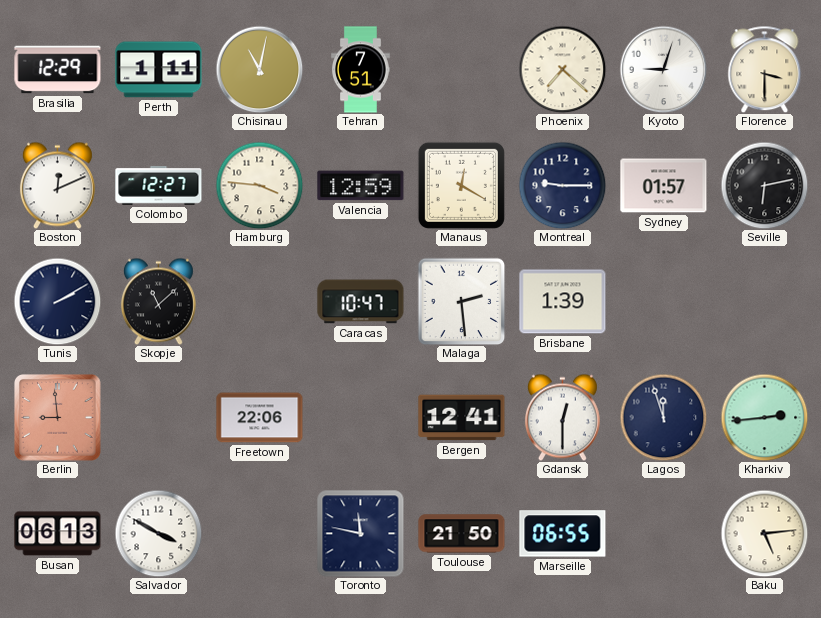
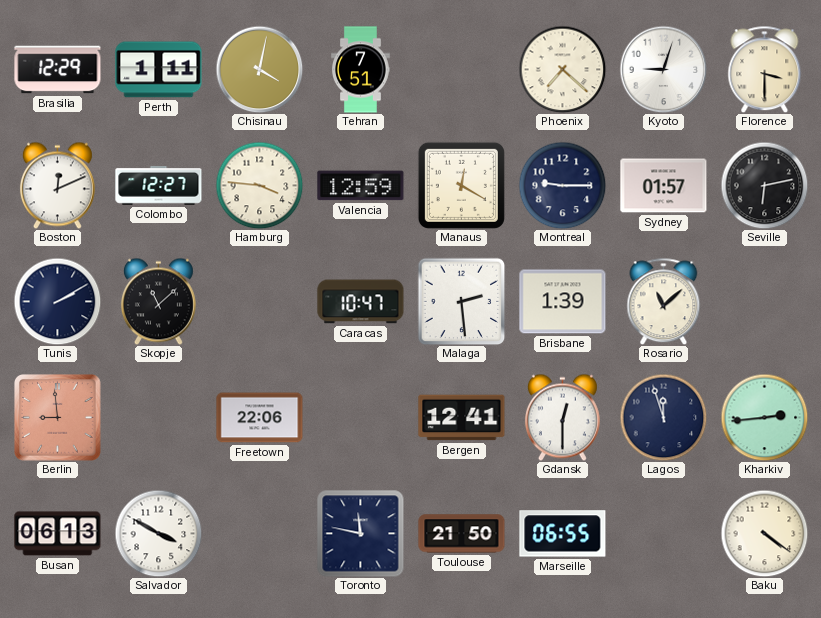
Chisinau: 11:02 -> 4:02 (259, 69)
Rosario: none -> 11:08 (664, 301)
Baku: 5:14 -> 4:21 (764, 533)
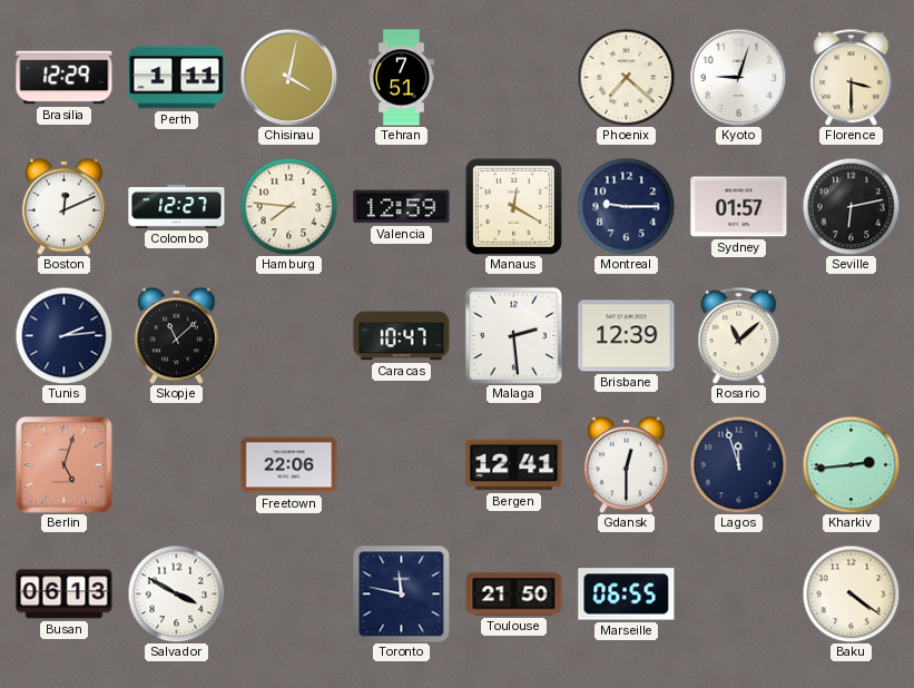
Hamburg: 3:46 -> 7:46 (288, 206)
Tunis: 2:10 -> 2:14 (63, 335)
Brisbane: 1:39 -> 12:39 (627, 336)
Berlin: 8:59 -> 5:03 (65, 465)
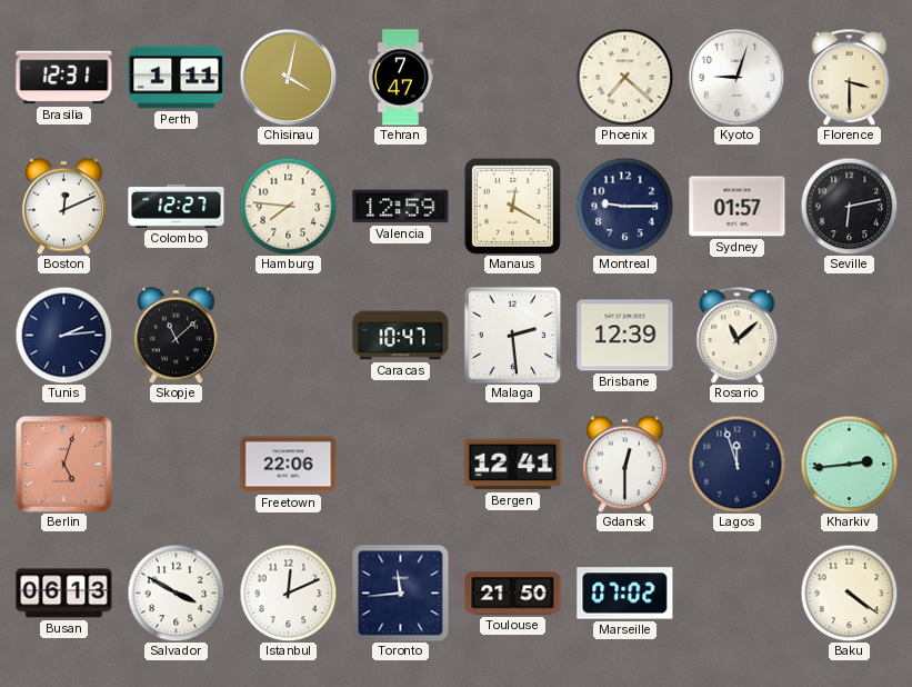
Brasilia: 12:29 -> 12:31 (64, 78)
Tehran: 7:51 -> 7:47 (401, 78)
Istanbul: none -> 12:11 (288, 593)
Toronto: 11:47 -> 11:44 (401, 594)
Marseille: 06:55 -> 07:02 (625, 594)
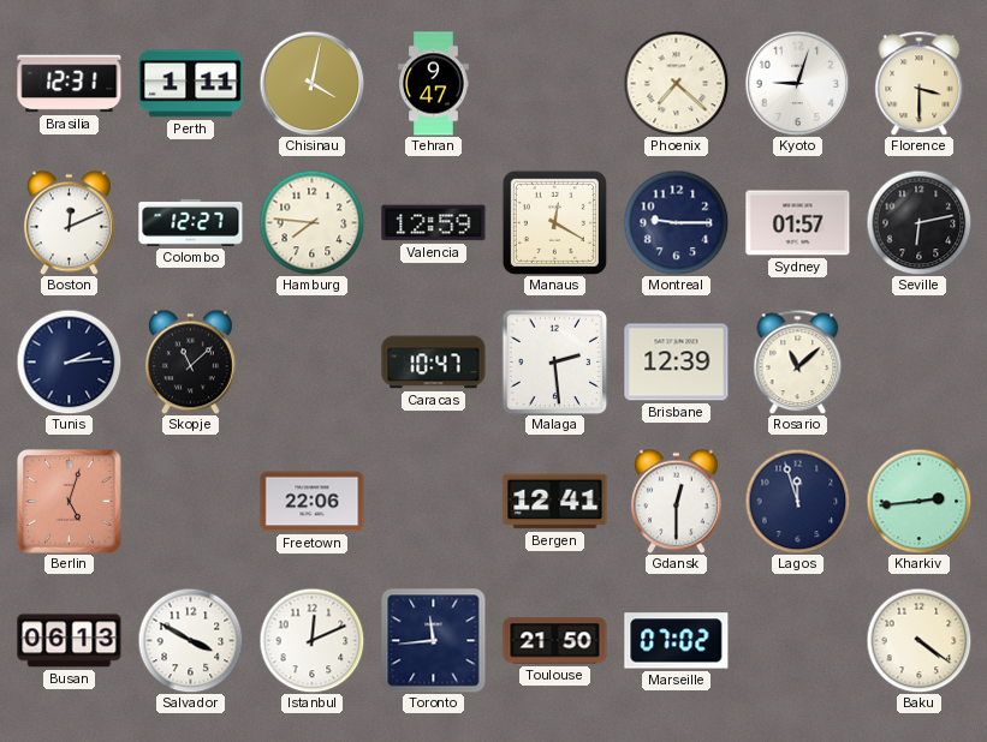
Tehran: 7:47 -> 9:47 (434, 84)
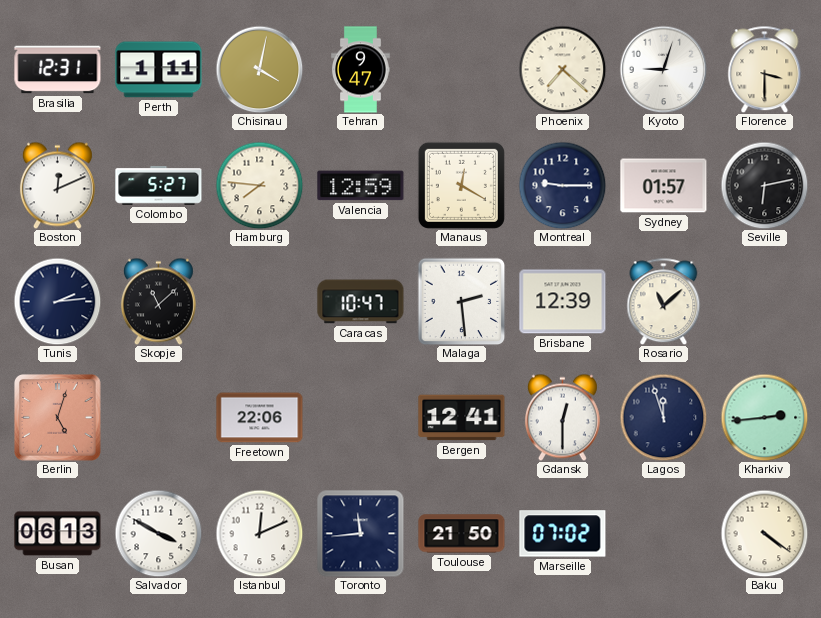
Colombo: 12:27 -> 5:27 (159, 186)
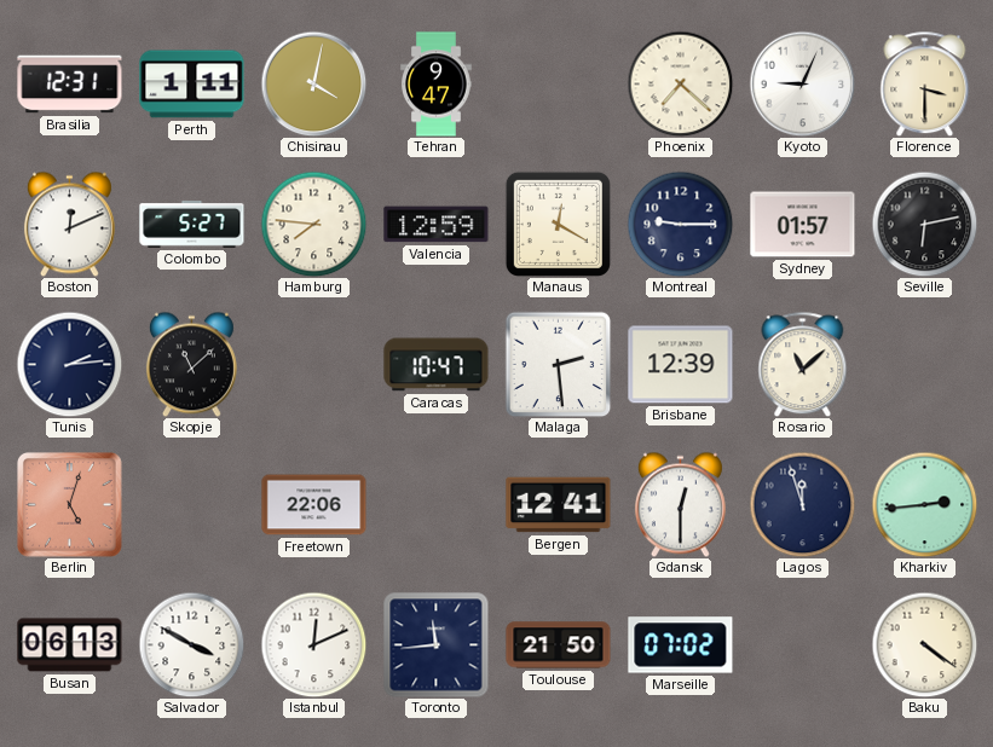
Kyoto: 9:03 -> 9:04 (802, 83)
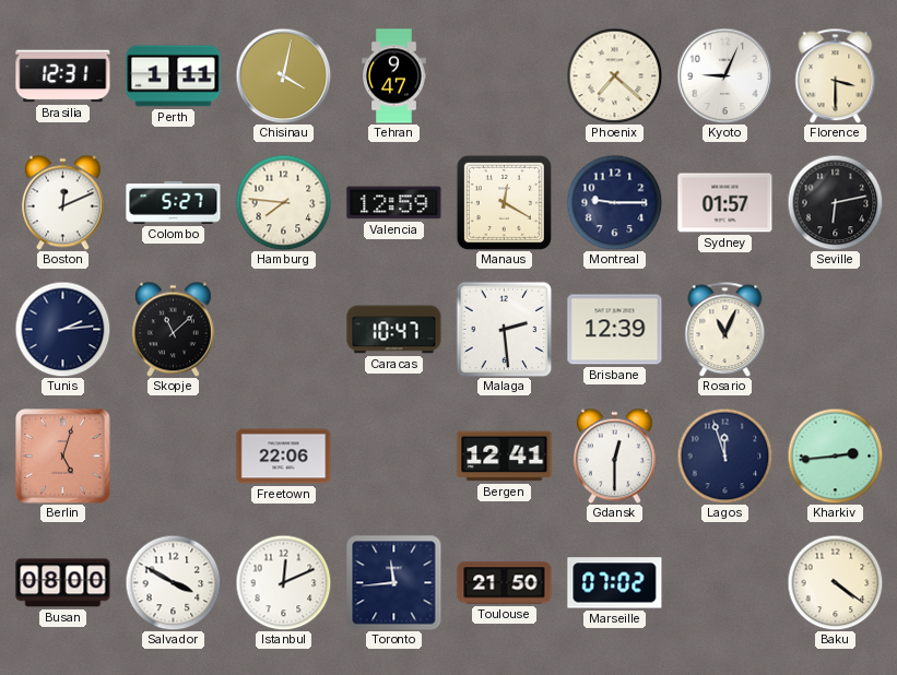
Rosario: 11:08 -> 11:04 (725, 329)
Busan: 06:13 -> 08:00 (63, 583)
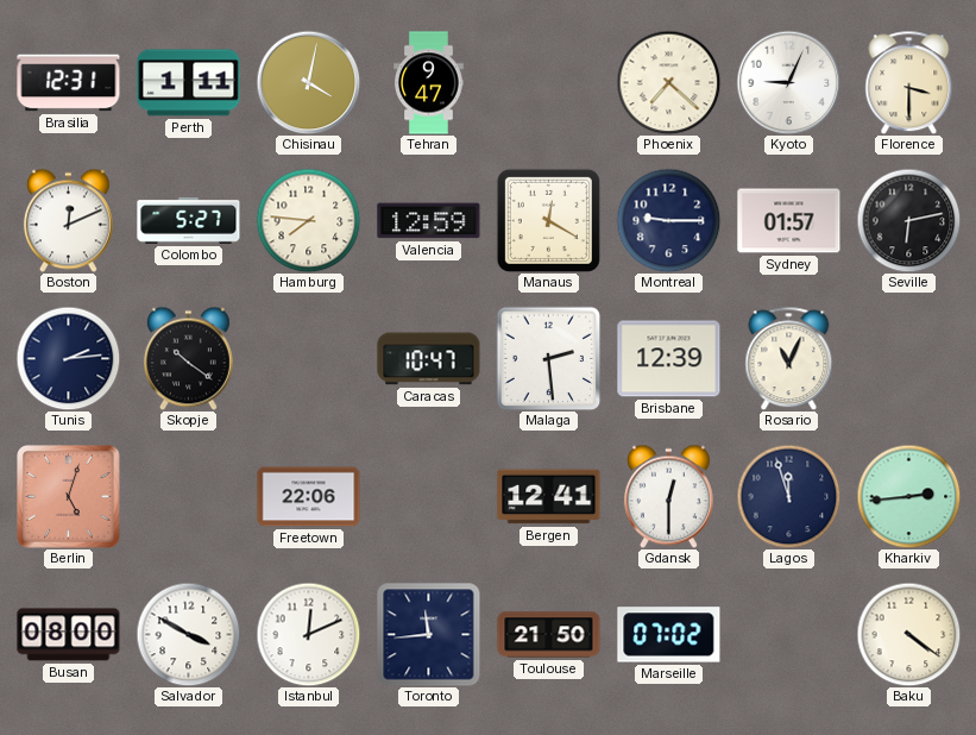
Skopje: 11:08 -> 10:21 (188, 358)
